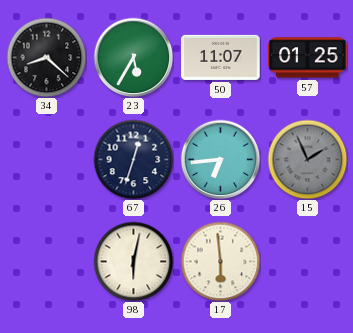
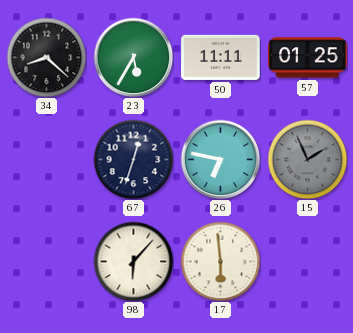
50: 11:07 -> 11:11 (221, 57)
26: 6:44 -> 6:47 (220, 159)
98: 6:02 -> 6:07 (133, 261)
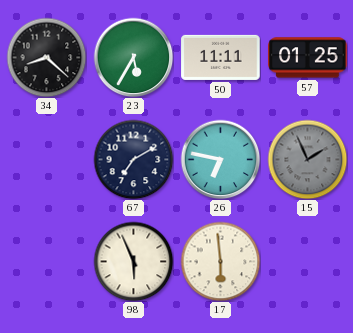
67: 12:33 -> 7:10 (133, 159)
98: 6:07 -> 5:56 (133, 261)
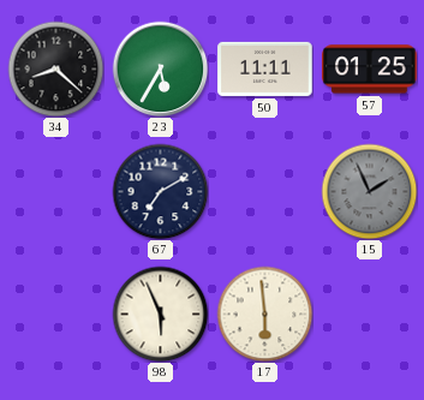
26: 6:47 -> none (220, 159)
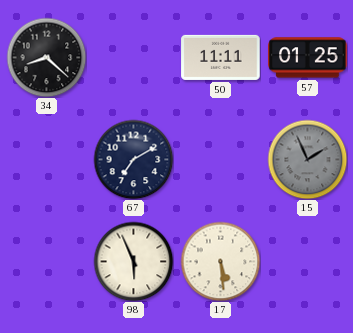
23: 5:35 -> none (160, 68)
17: 5:59 -> 5:29 (220, 261)
